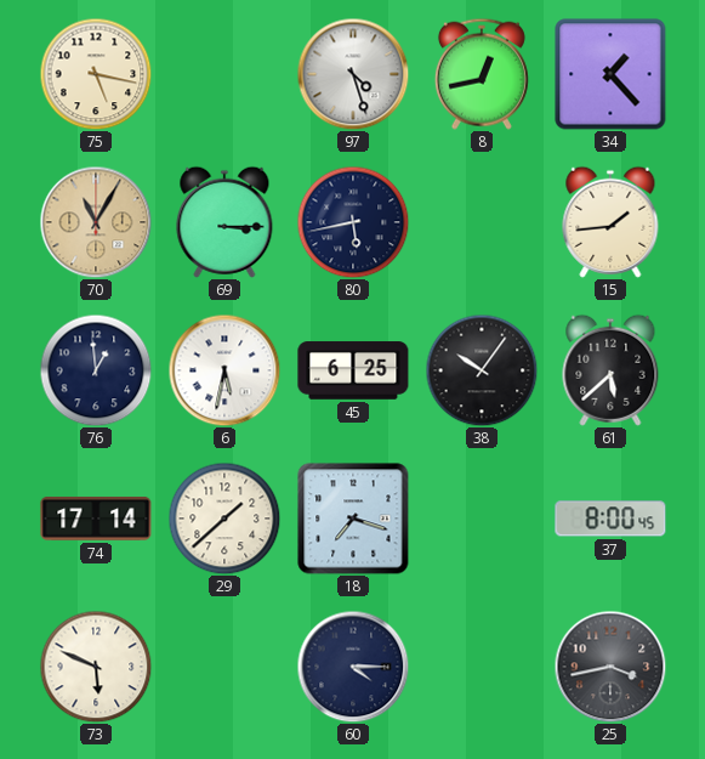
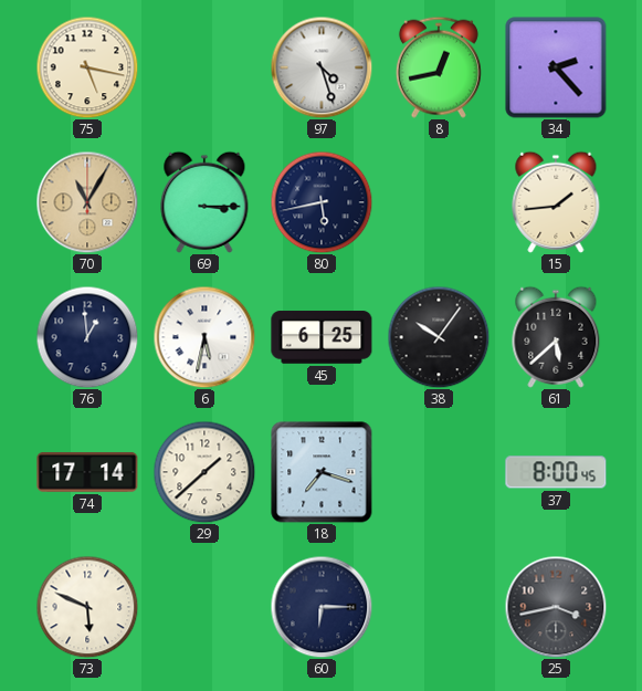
34: 1:23 -> 2:23 (556, 67)
60: 4:15 -> 6:15 (322, 607)
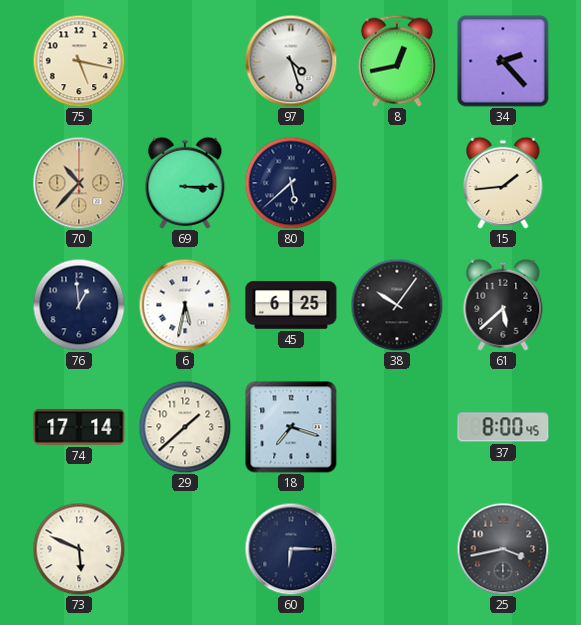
70: 11:05 -> 10:37 (79, 183)
80: 5:43 -> 5:38 (291, 183)
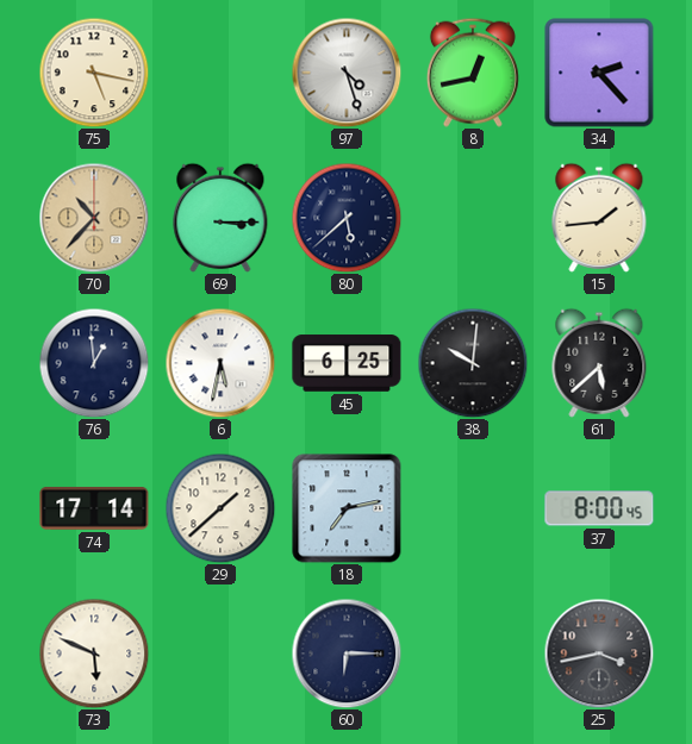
38: 10:06 -> 10:01 (473, 363)
18: 7:18 -> 7:13 (347, 508)
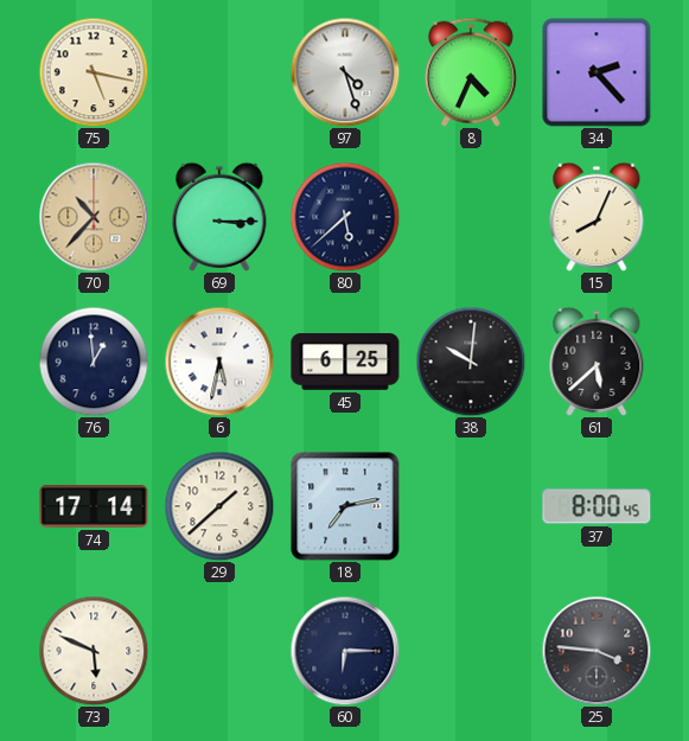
8: 12:43 -> 4:34 (471, 72)
15: 1:44 -> 8:04 (597, 217)
25: 3:43 -> 3:46 (597, 651)
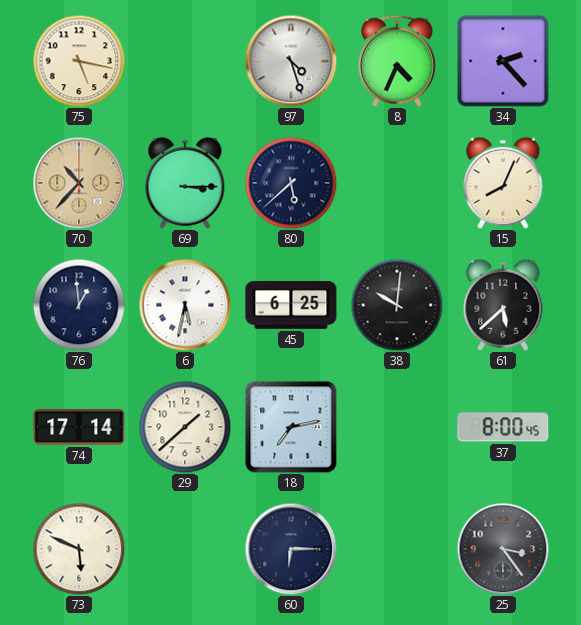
25: 3:46 -> 3:24 (503, 549)
